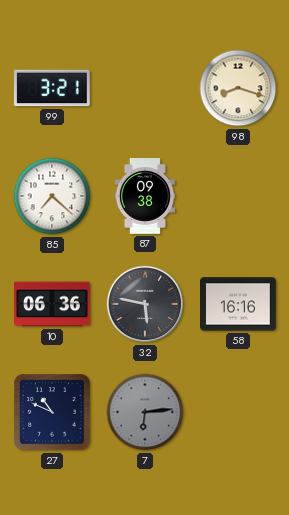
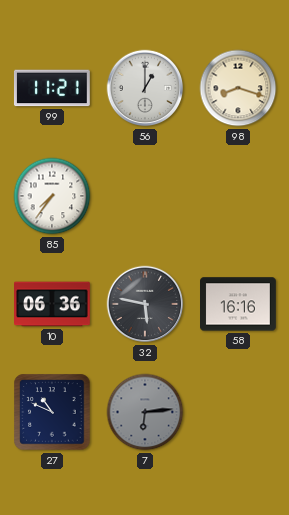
99: 3:21 -> 11:21 (52, 88)
56: none -> 1:00 (145, 88)
85: 7:22 -> 7:36 (52, 196)
87: 09:38 -> none (145, 197)
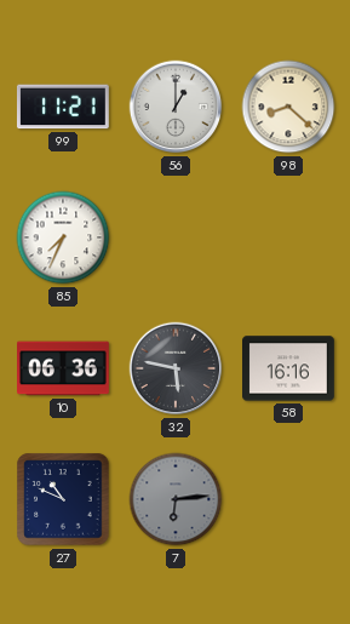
98: 8:18 -> 8:22 (288, 107)
85: 7:36 -> 7:34 (63, 237)
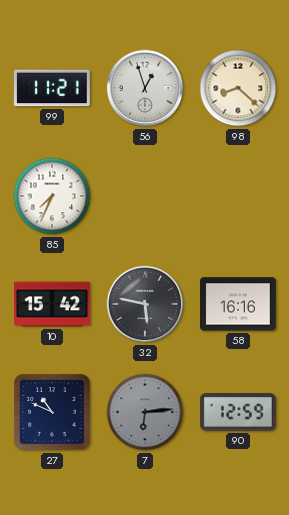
56: 1:00 -> 12:57 (145, 88)
10: 06:36 -> 15:42 (53, 304)
90: none -> 12:59 (238, 412)
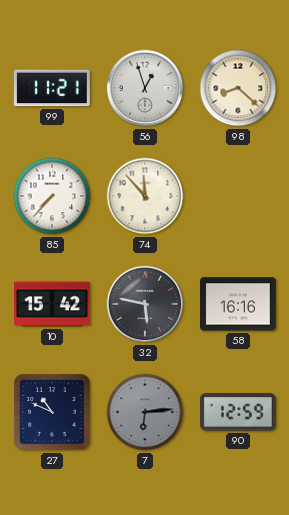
85: 7:34 -> 7:37 (52, 196)
74: none -> 11:53 (145, 196)
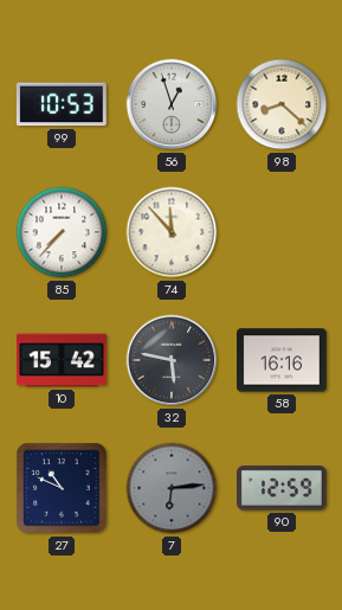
99: 11:21 -> 10:53 (62, 104)
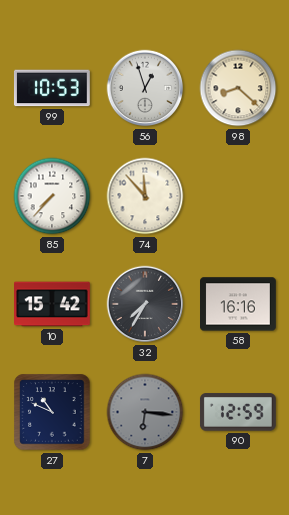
32: 5:47 -> 7:35 (145, 304)
7: 6:14 -> 6:16 (145, 412)
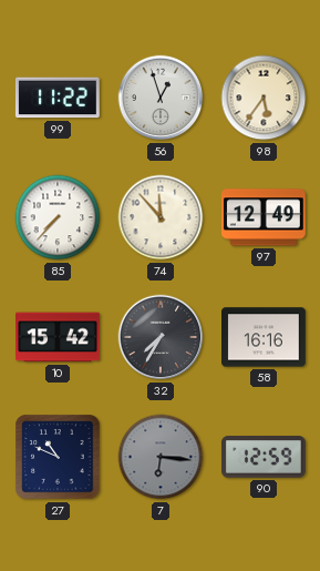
99: 10:53 -> 11:22 (58, 98)
98: 8:22 -> 5:36 (264, 98)
97: none -> 12:49 (264, 217)
